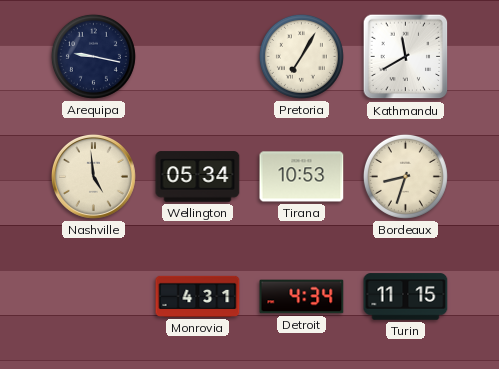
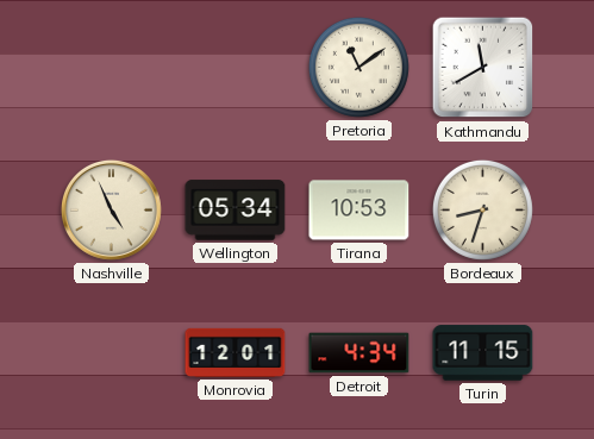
Arequipa: 9:17 -> none (93, 56)
Pretoria: 7:05 -> 11:09 (358, 67)
Nashville: 4:59 -> 4:56 (111, 209)
Monrovia: 4:31 -> 12:01 (236, 352)
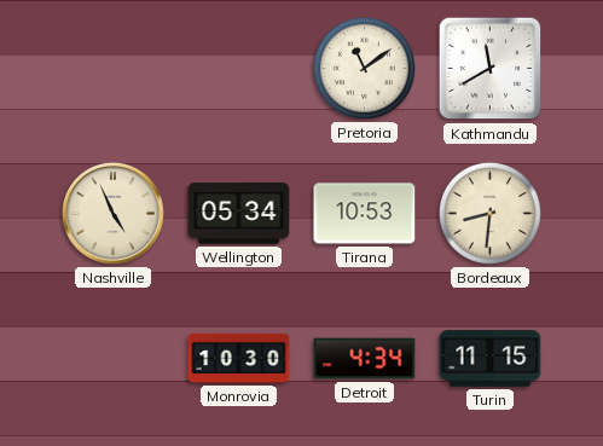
Bordeaux: 8:33 -> 8:31 (489, 213)
Monrovia: 12:01 -> 10:30 (239, 358)
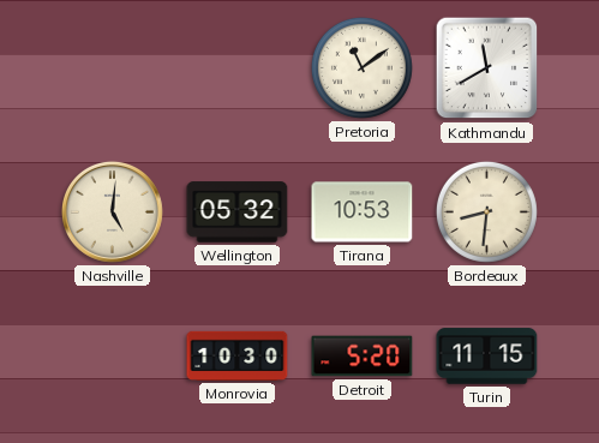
Nashville: 4:56 -> 5:01 (112, 211)
Wellington: 05:34 -> 05:32 (238, 212)
Detroit: 4:34 -> 5:20 (363, 357)
